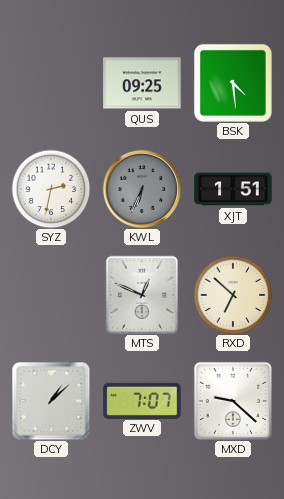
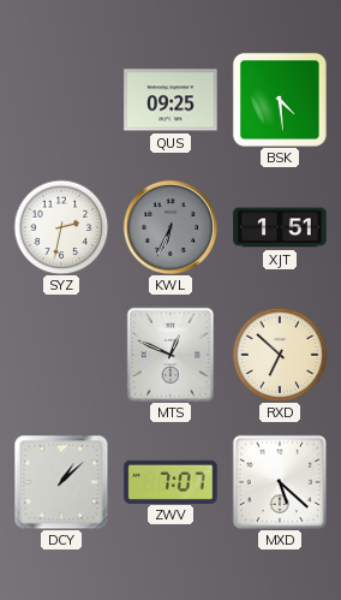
MXD: 9:22 -> 5:22 (280, 481)
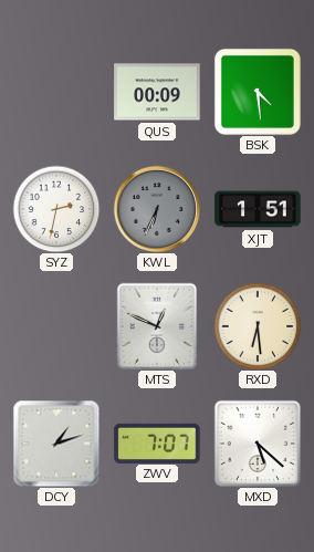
QUS: 09:25 -> 00:09 (157, 92)
RXD: 6:52 -> 6:29 (258, 326)
DCY: 1:08 -> 1:12 (56, 444)
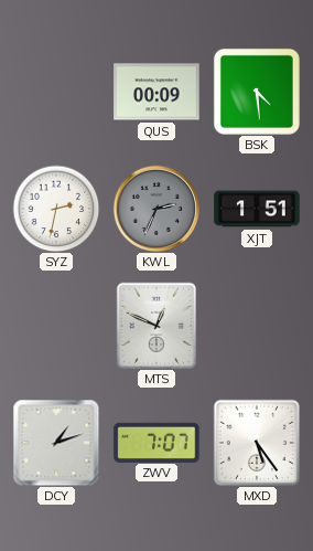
KWL: 6:34 -> 2:34 (155, 208)
RXD: 6:29 -> none (258, 326)
MXD: 5:22 -> 5:24 (257, 442)
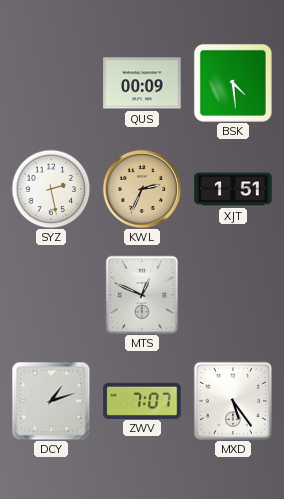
SYZ: 2:32 -> 2:28 (51, 189)
KWL dial: grey -> champagne (141, 188)
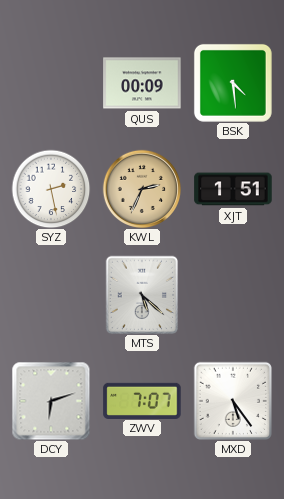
MTS: 12:49 -> 5:22 (142, 295)
DCY: 1:12 -> 6:12 (51, 401)
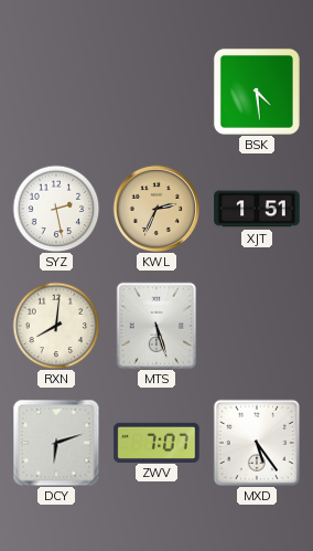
QUS: 00:09 -> none (142, 83)
RXN: none -> 8:01 (56, 326)
MTS: 5:22 -> 5:27 (156, 326)
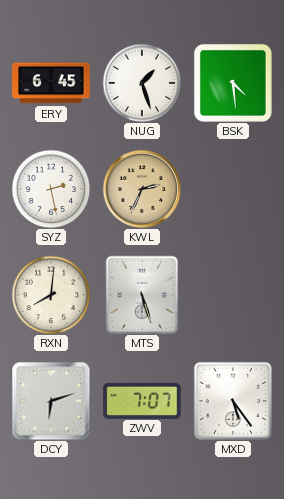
ERY: none -> 6:45 (51, 83)
NUG: none -> 1:27 (142, 83)
XJT: 1:51 -> none (257, 209)
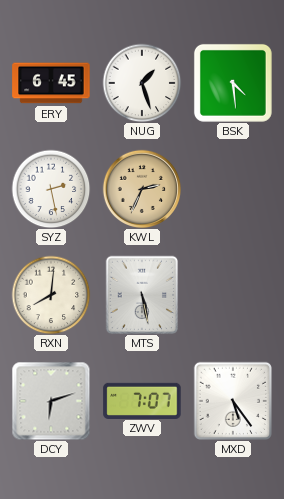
MTS: 5:27 -> 5:28 (142, 295)
